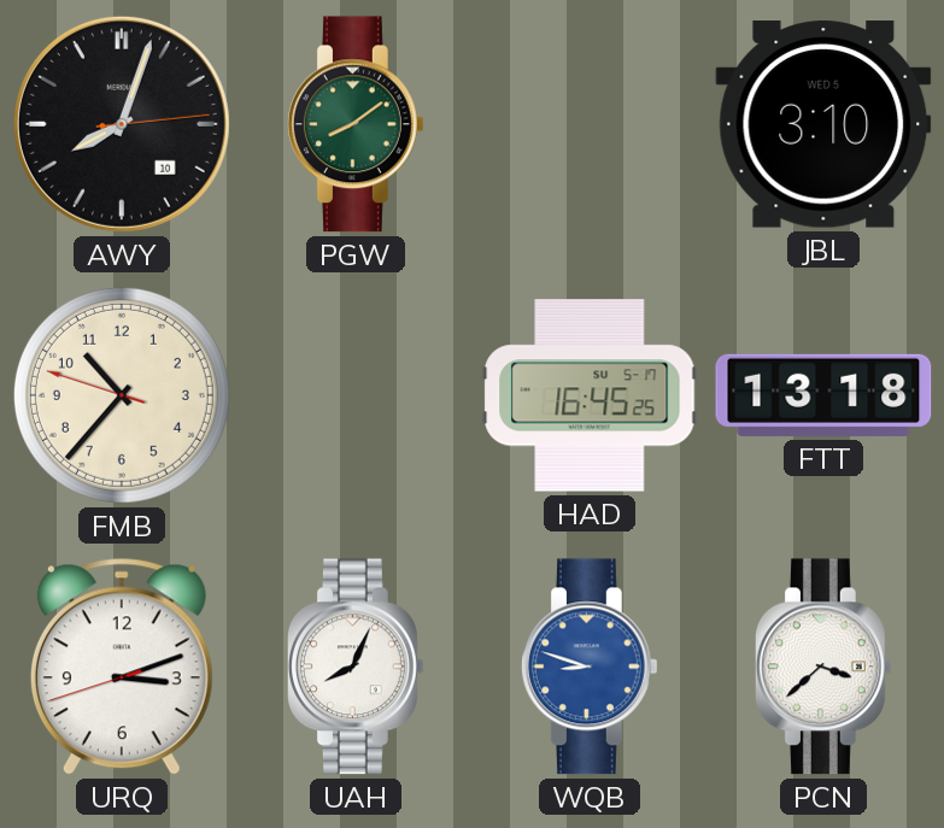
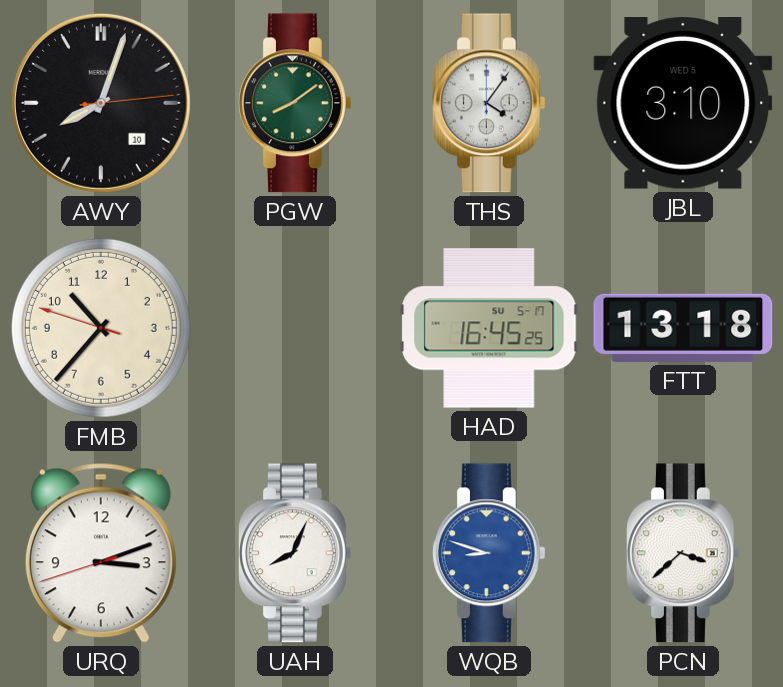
THS: none -> 4:06 (489, 103)
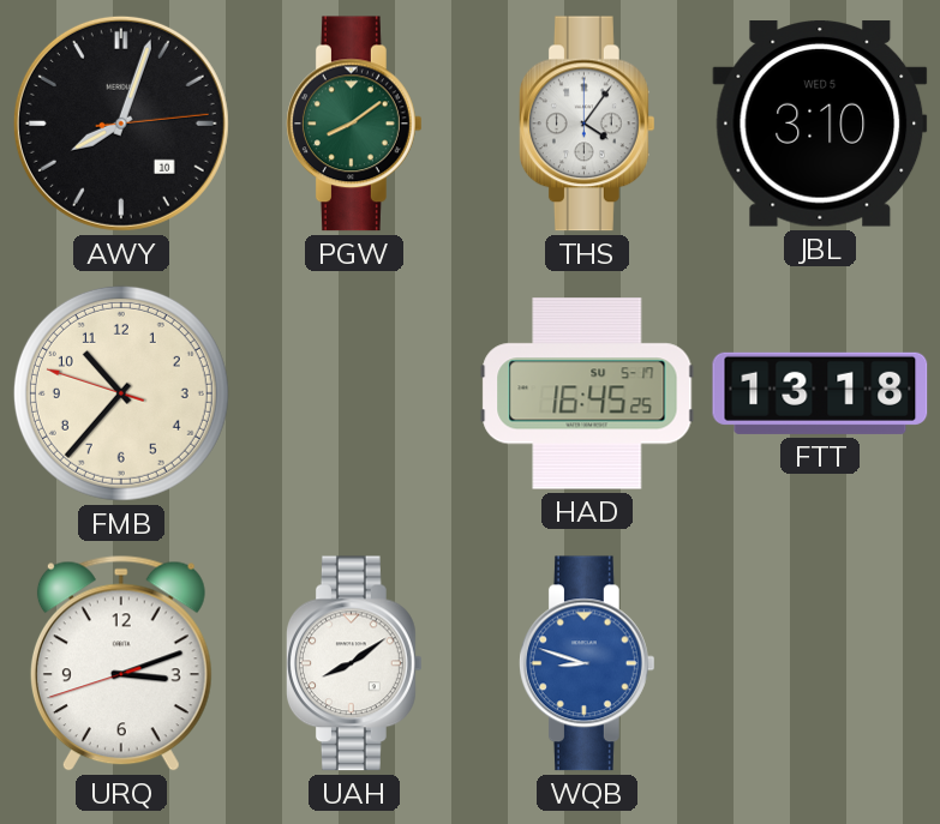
UAH: 8:04 -> 8:09 (354, 663)
PCN: 3:38 -> none (683, 553)
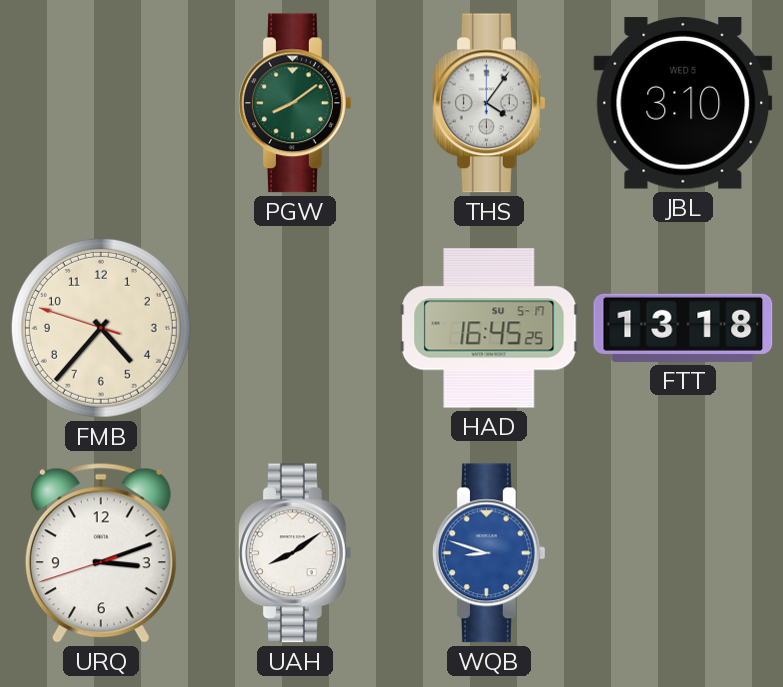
AWY: 8:03 -> none (121, 124)
FMB: 10:36 -> 4:36 (101, 328)
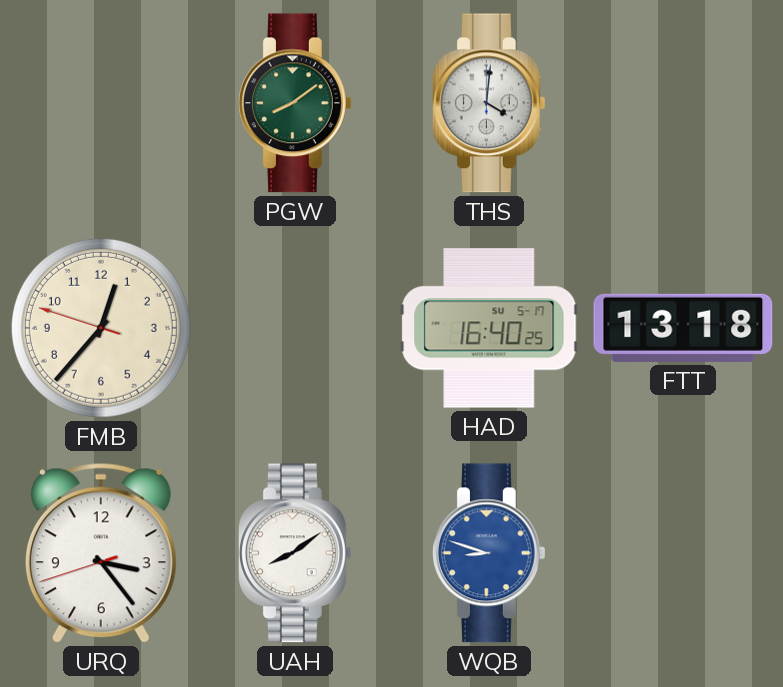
THS: 4:06 -> 4:01 (489, 103)
JBL: 3:10 -> none (683, 103)
FMB: 4:36 -> 12:36 (101, 328)
HAD: 16:45 -> 16:40 (489, 328)
URQ: 3:11 -> 3:23 (101, 553)
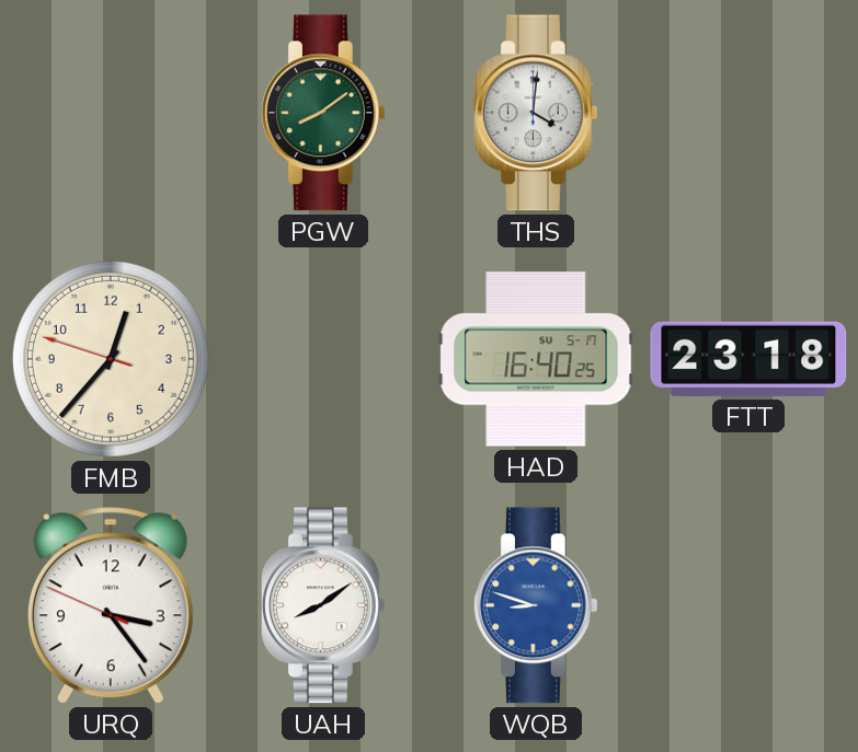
FTT: 13:18 -> 23:18 (748, 359)
URQ: 3:23:42 -> 3:23:49 (111, 605)
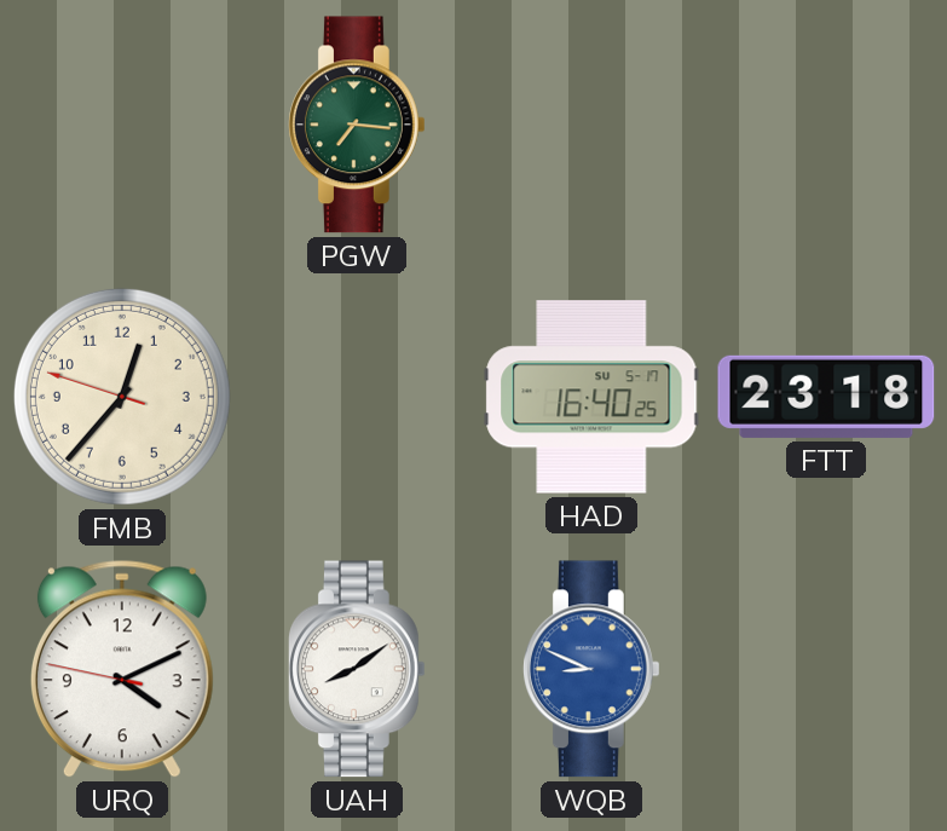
PGW: 8:09 -> 7:16 (357, 125)
THS: 4:01 -> none (536, 113)
URQ: 3:23 -> 4:10 (122, 669)
WQB: 8:48 -> 8:49 (591, 669)
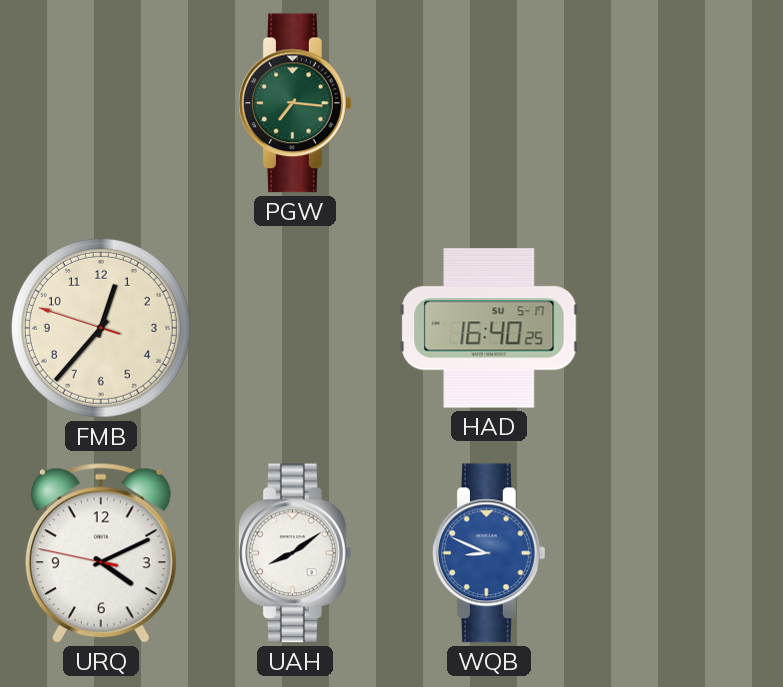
FTT: 23:18 -> none (826, 397)
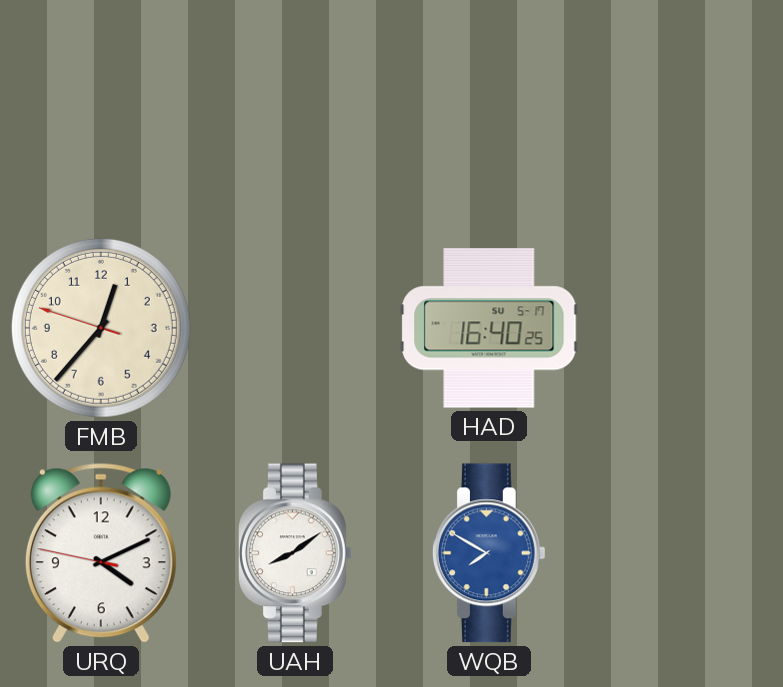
PGW: 7:16 -> none (295, 103)
WQB: 8:49 -> 7:50 (489, 553)
